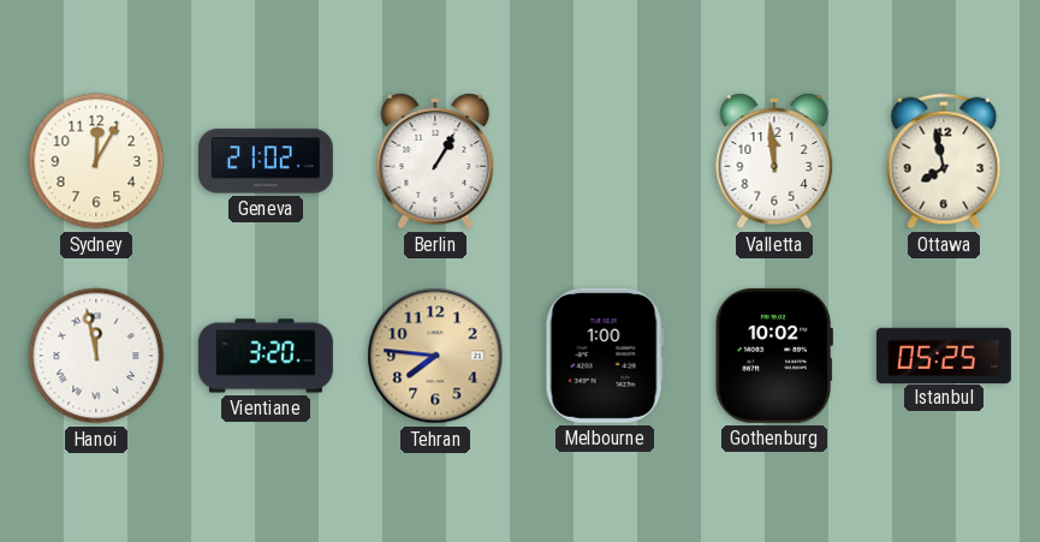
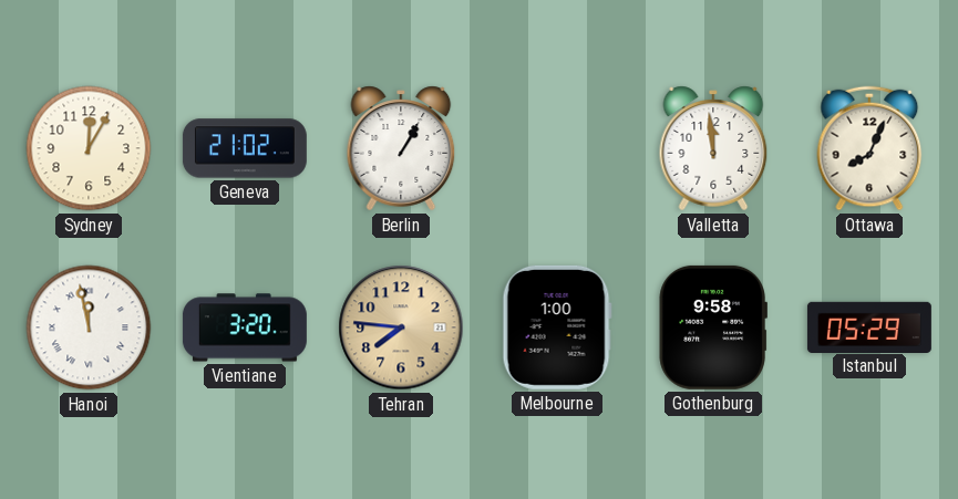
Ottawa: 7:58 -> 8:04 (869, 148)
Gothenburg: 10:02 -> 9:58 (713, 328)
Istanbul: 05:25 -> 05:29 (869, 326)
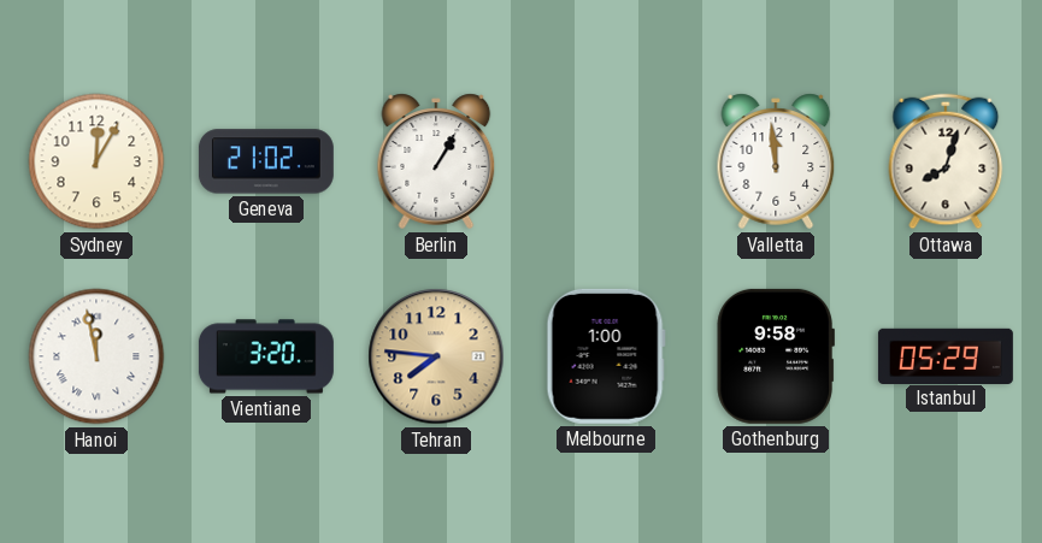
Ottawa: 8:04 -> 8:03 (946, 161)
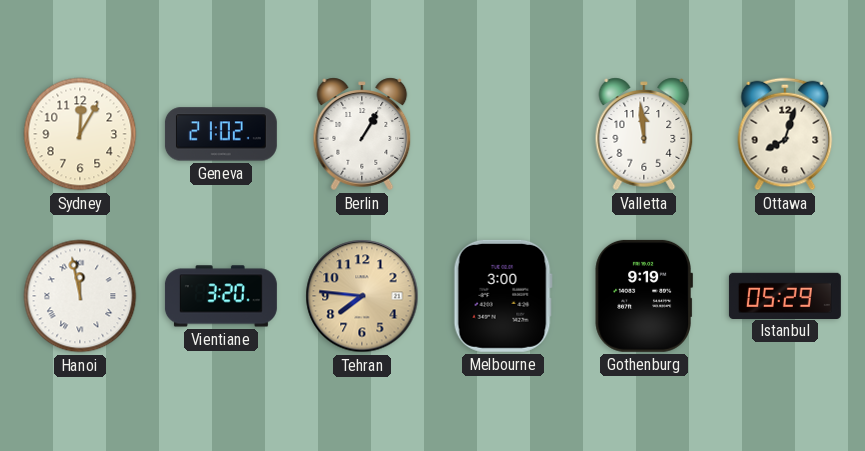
Melbourne: 1:00 -> 3:00 (503, 296)
Gothenburg: 9:58 -> 9:19 (644, 296)
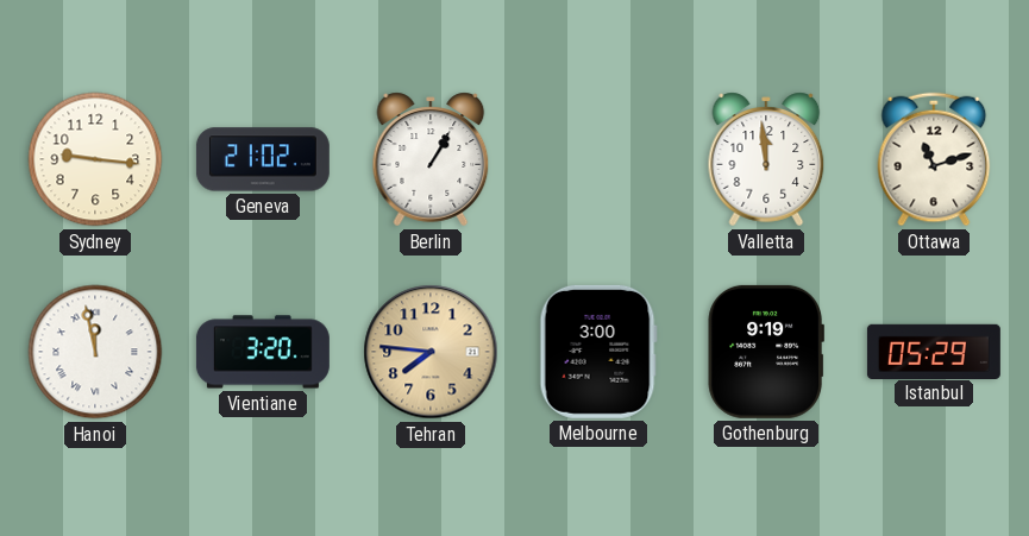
Sydney: 12:05 -> 9:16 (95, 159)
Ottawa: 8:03 -> 11:12 (934, 159)
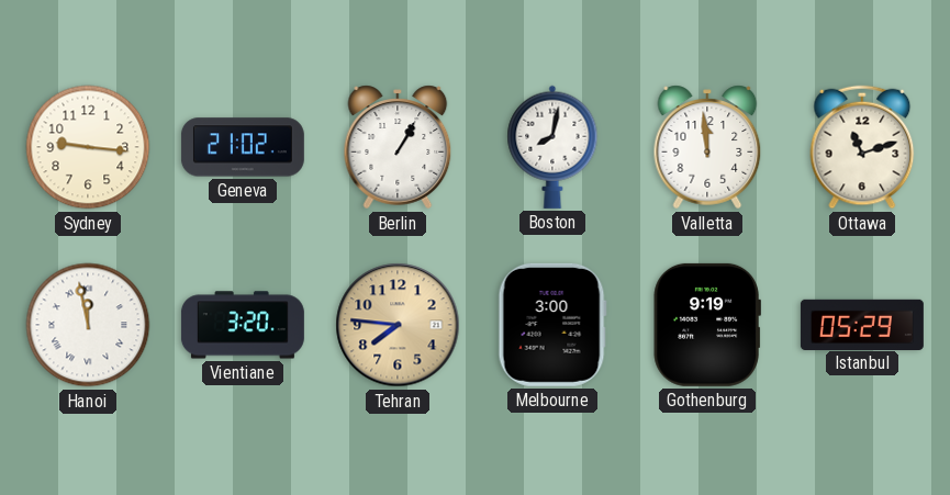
Boston: none -> 8:02 (552, 147)
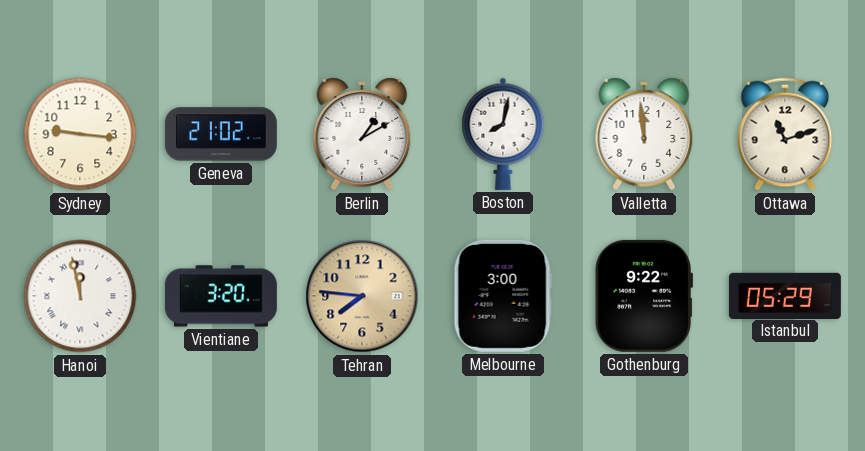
Berlin: 1:05 -> 1:10 (362, 134)
Gothenburg: 9:19 -> 9:22 (644, 296)
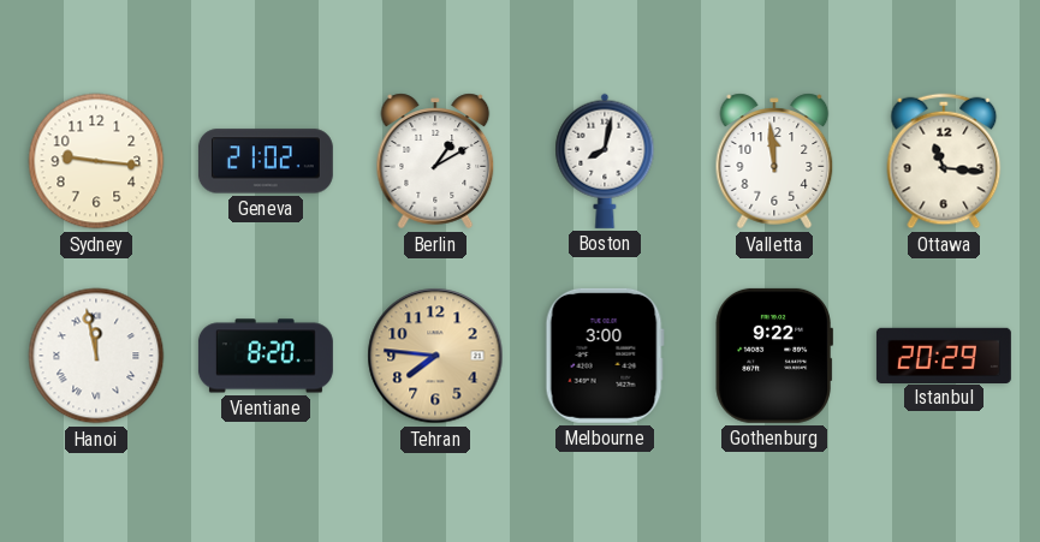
Ottawa: 11:12 -> 11:16 (944, 161)
Vientiane: 3:20 -> 8:20 (266, 356)
Istanbul: 05:29 -> 20:29 (944, 355)
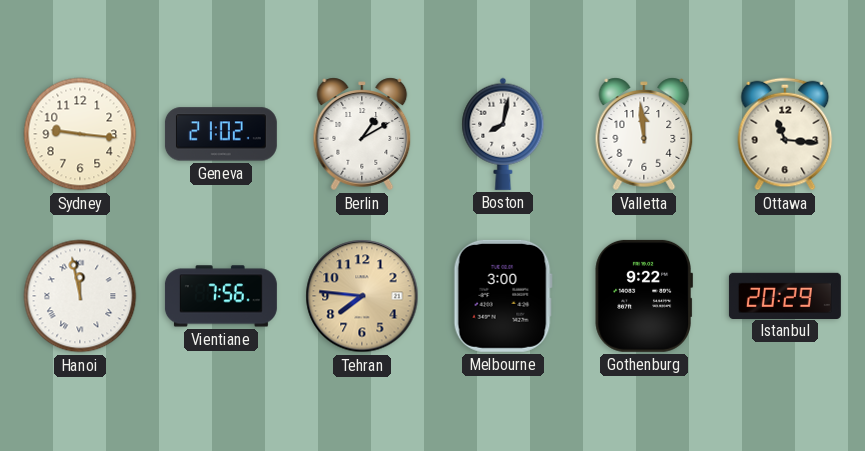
Vientiane: 8:20 -> 7:56 (221, 296)
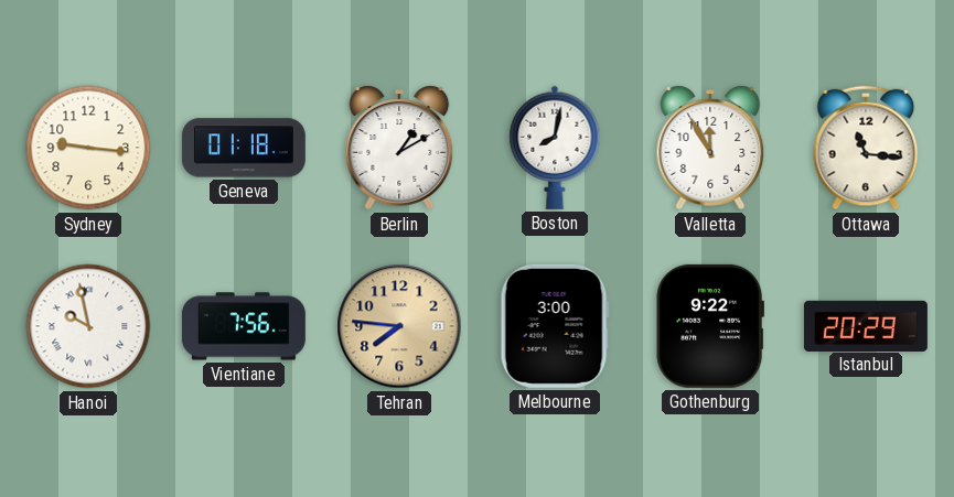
Geneva: 21:02 -> 01:18 (244, 148)
Valletta: 11:59 -> 11:55 (710, 148)
Hanoi: 11:58 -> 9:58 (88, 326)
